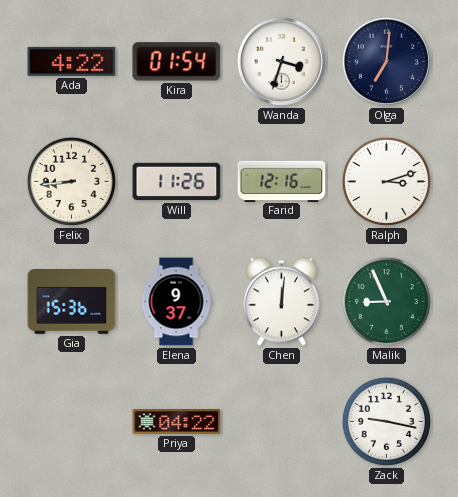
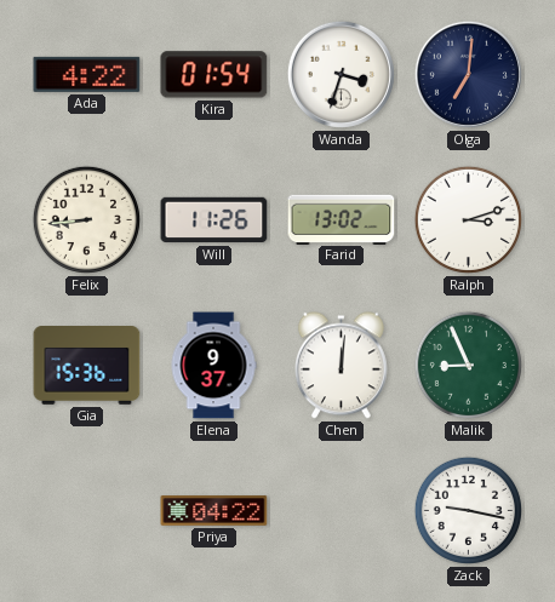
Farid: 12:16 -> 13:02 (342, 219)
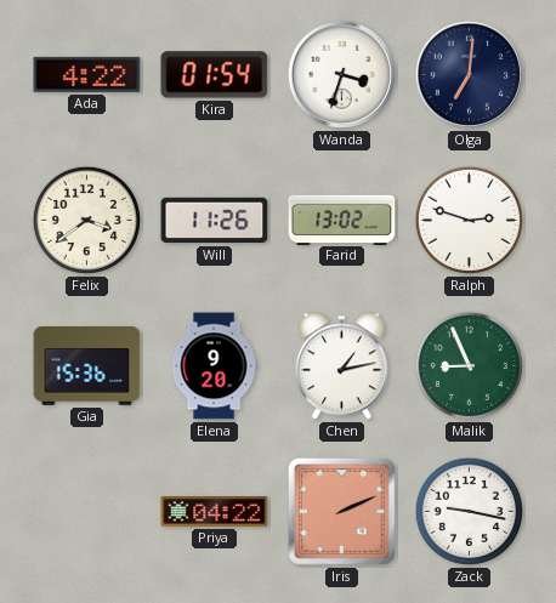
Felix: 8:44 -> 3:39 (86, 220)
Ralph: 3:12 -> 2:48 (469, 220)
Elena: 9:37 -> 9:20 (214, 366)
Chen: 12:01 -> 1:13 (341, 366)
Iris: none -> 2:11 (341, 511)
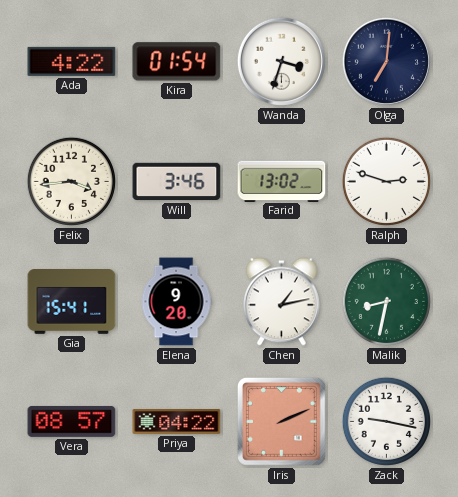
Felix: 3:39 -> 3:44 (71, 181)
Will: 11:26 -> 3:46 (177, 182)
Gia: 15:36 -> 15:41 (72, 302)
Malik: 8:56 -> 8:32 (386, 301)
Vera: none -> 08:57 (72, 421)
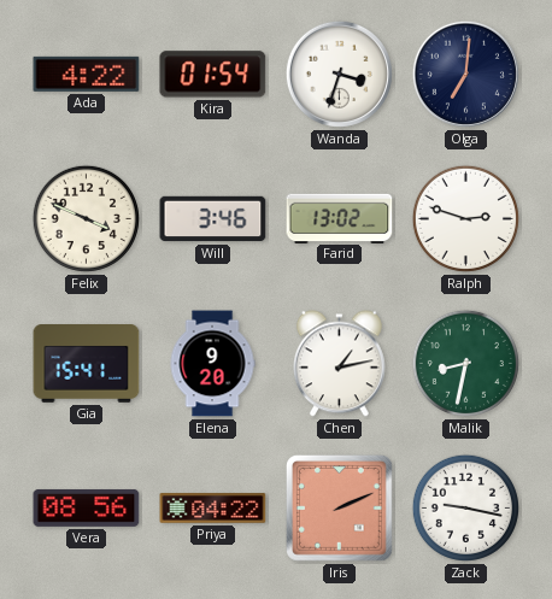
Felix: 3:44 -> 3:49 (86, 218)
Vera: 08:57 -> 08:56 (87, 507)
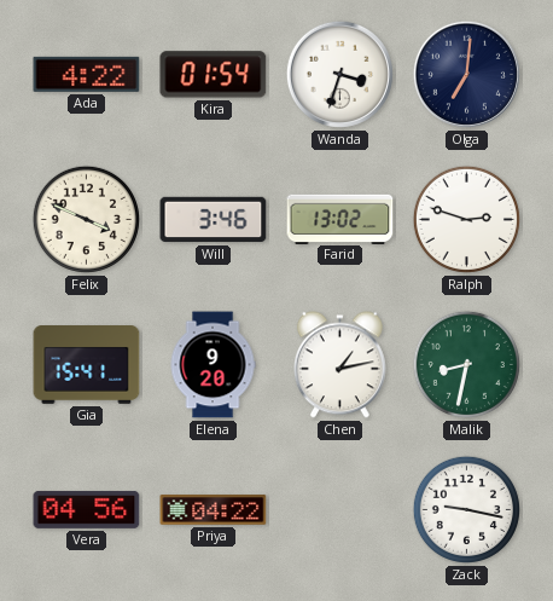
Vera: 08:56 -> 04:56 (87, 509)
Iris: 2:11 -> none (339, 507)
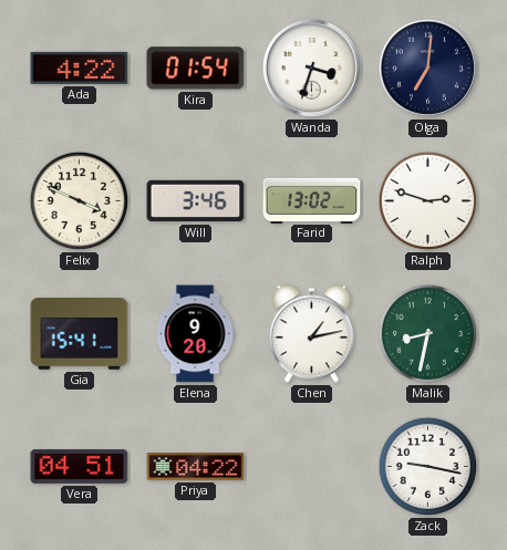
Vera: 04:56 -> 04:51 (80, 466)
